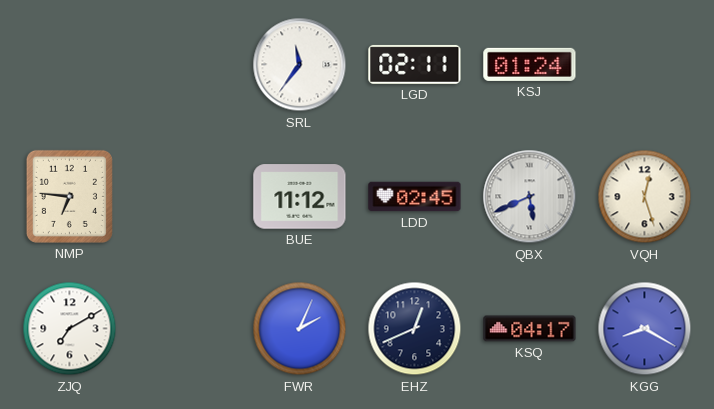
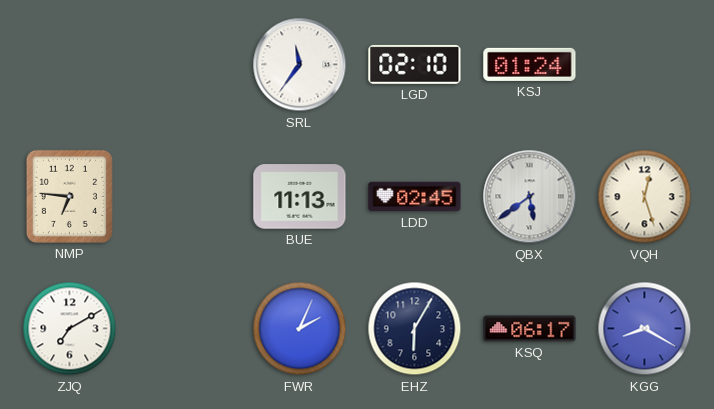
LGD: 02:11 -> 02:10 (415, 64)
BUE: 11:12 -> 11:13 (300, 197)
QBX: 5:41 -> 5:39 (530, 197)
EHZ: 12:41 -> 6:05 (415, 329)
KSQ: 04:17 -> 06:17 (530, 329)
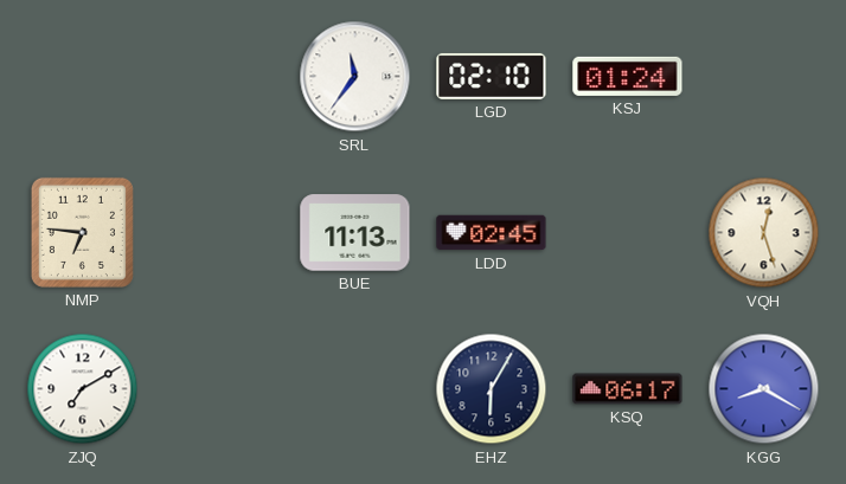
QBX: 5:39 -> none (530, 197)
FWR: 2:04 -> none (300, 329)
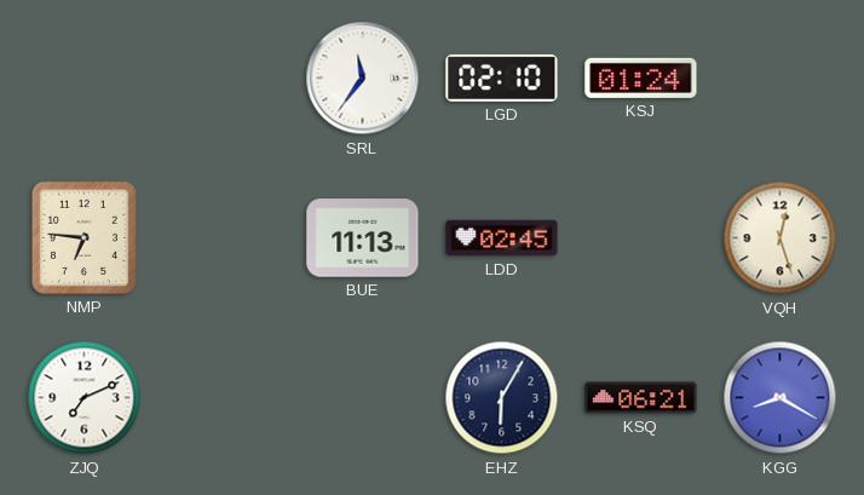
ZJQ: 7:10 -> 7:11 (85, 398)
KSQ: 06:17 -> 06:21 (641, 398)
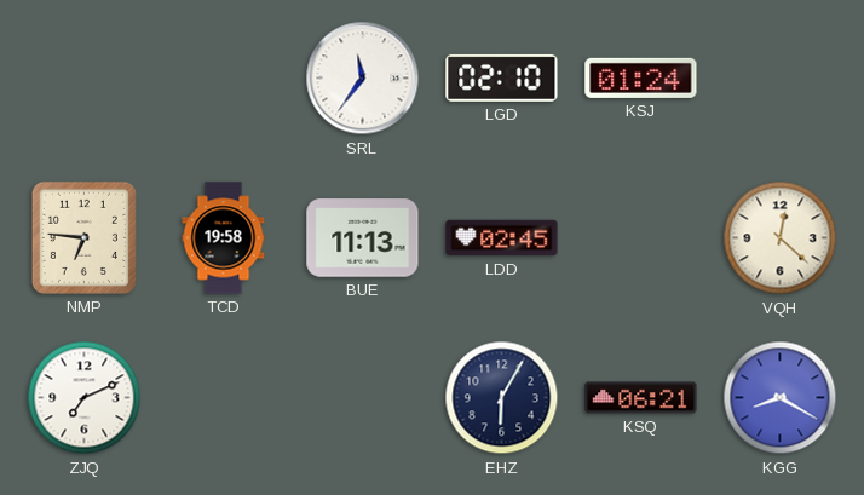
TCD: none -> 19:58 (224, 238)
VQH: 12:27 -> 12:22 (781, 238)
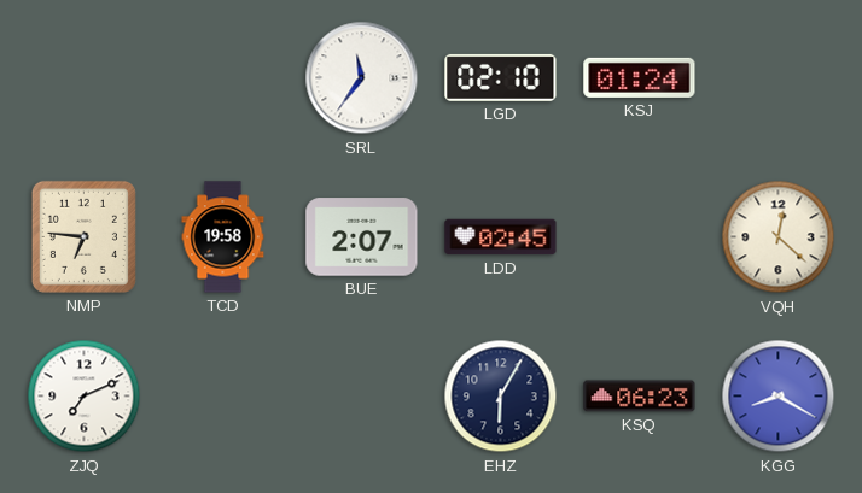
BUE: 11:13 -> 2:07 (362, 237)
KSQ: 06:21 -> 06:23 (640, 397)
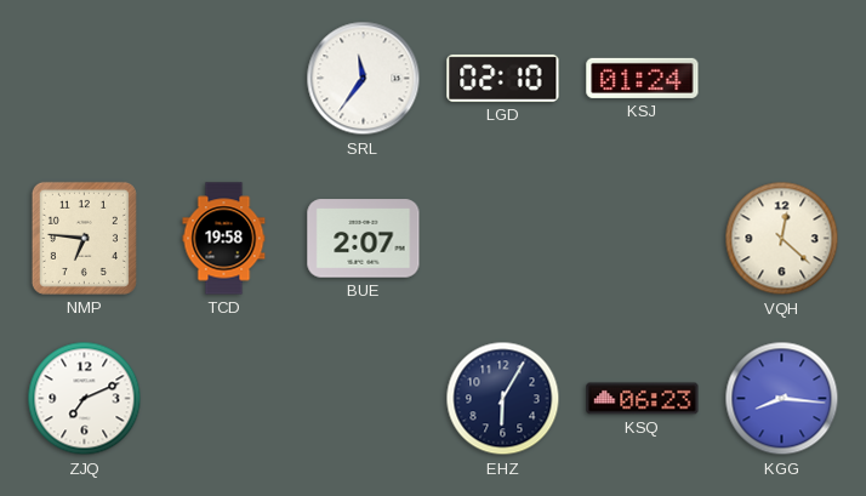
LDD: 02:45 -> none (501, 237)
KGG: 8:20 -> 8:16 (782, 399)
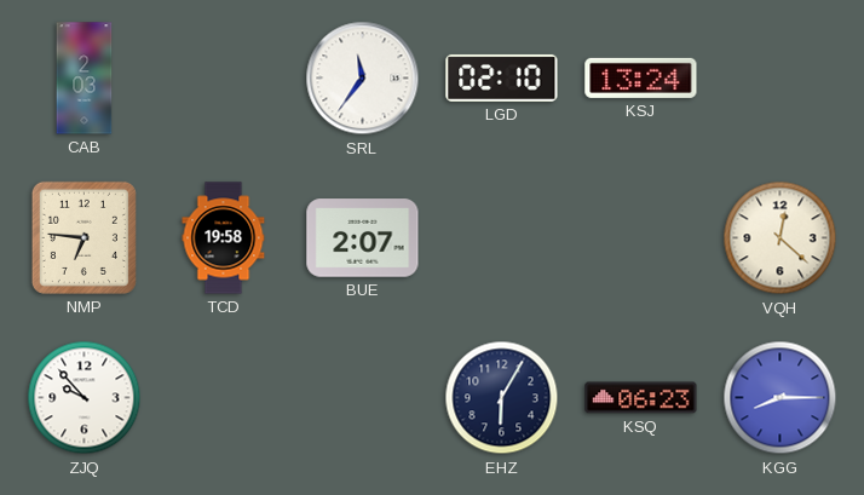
CAB: none -> 2:03 (85, 79)
KSJ: 01:24 -> 13:24 (641, 77)
ZJQ: 7:11 -> 9:53 (85, 398)
KGG: 8:16 -> 8:15 (781, 398)
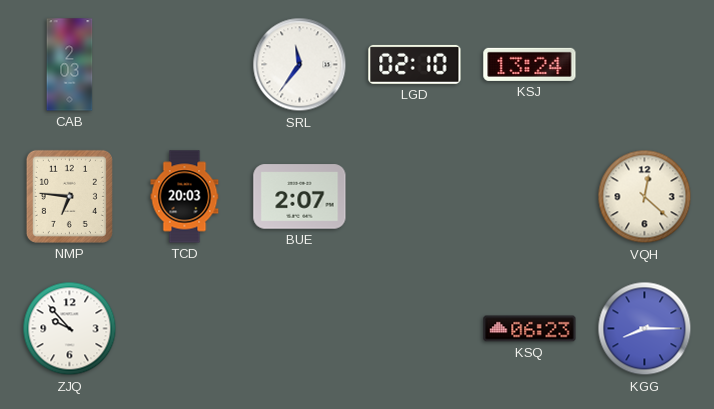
TCD: 19:58 -> 20:03 (185, 197)
EHZ: 6:05 -> none (502, 398)
